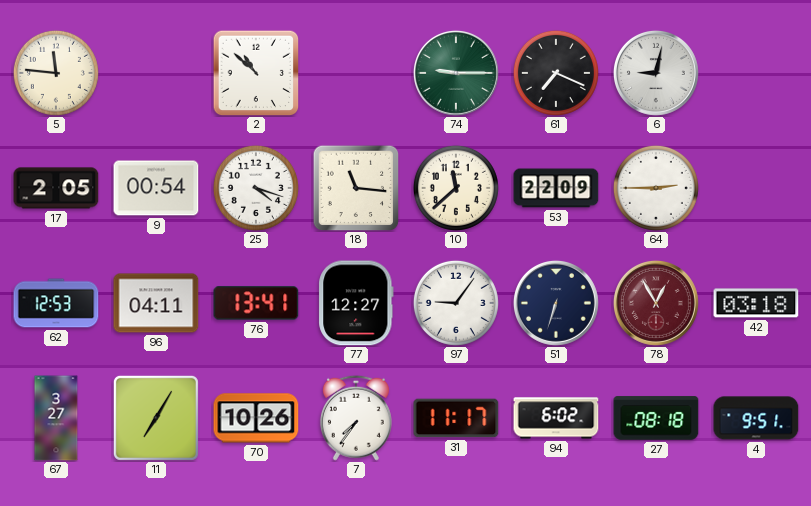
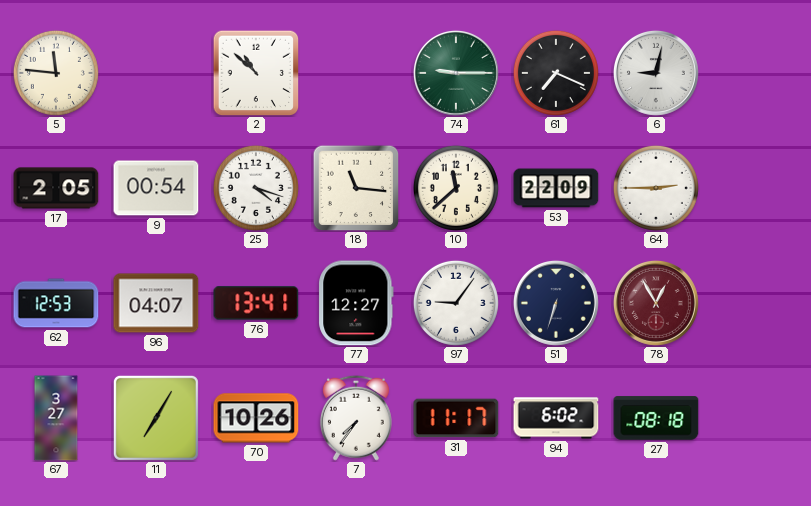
96: 04:11 -> 04:07 (156, 303)
42: 03:18 -> none (756, 303)
4: 9:51 -> none (756, 418)
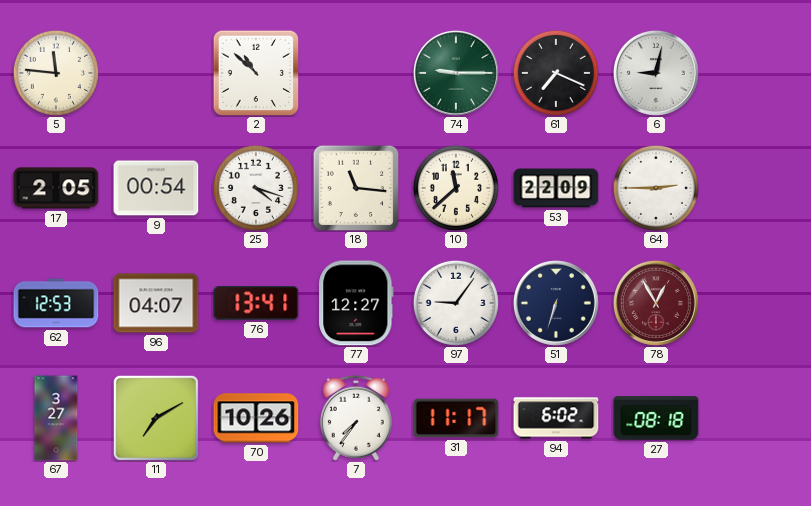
11: 7:05 -> 7:10 (156, 418)
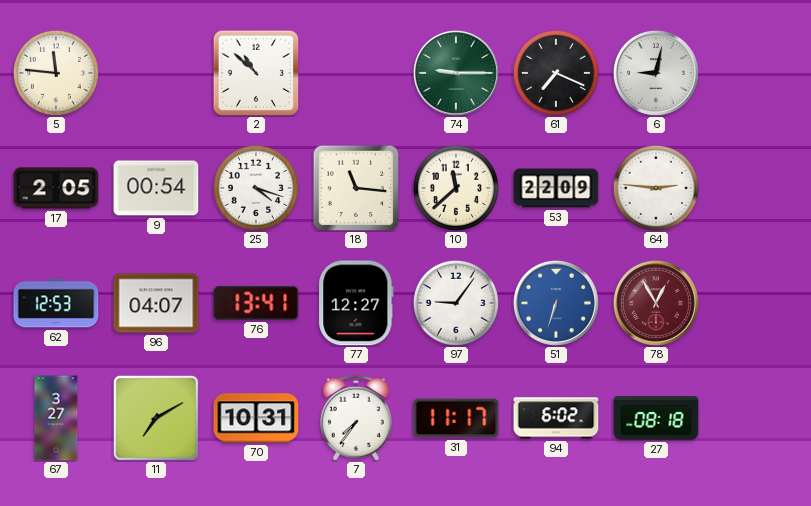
64: 2:45 -> 2:46 (656, 188)
51 dial: navy -> blue (556, 303)
70: 10:26 -> 10:31 (256, 418)
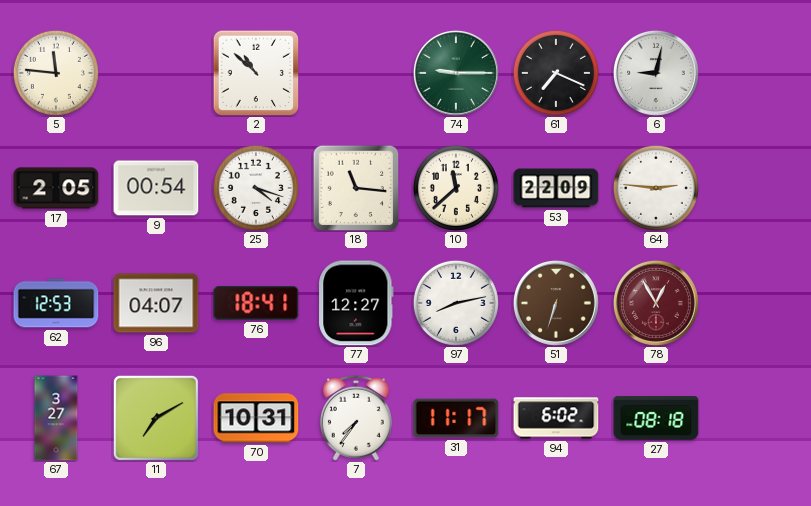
76: 13:41 -> 18:41 (256, 303)
97: 9:06 -> 8:13 (456, 303)
51 dial: blue -> brown (556, 303)
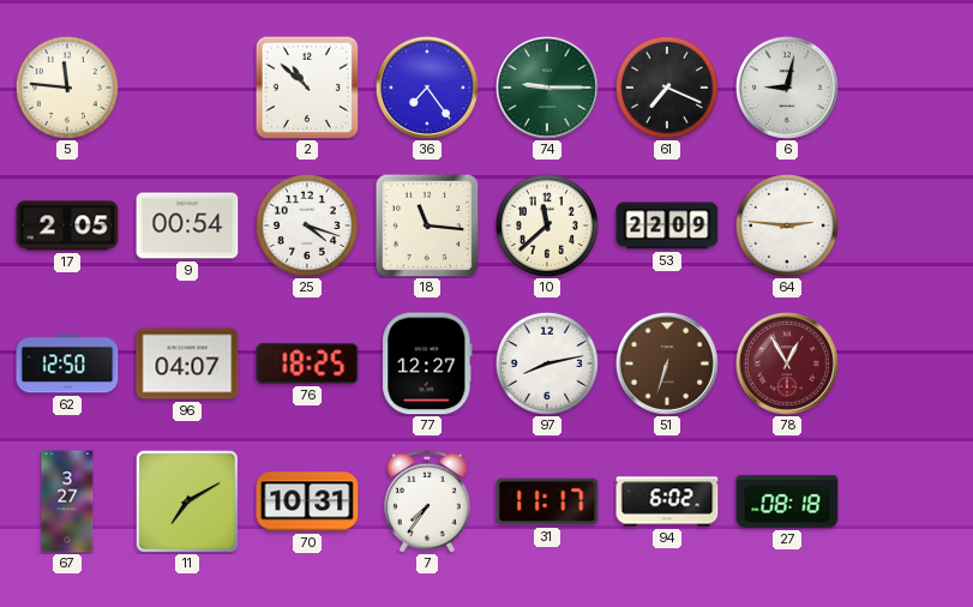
36: none -> 7:24 (427, 88)
62: 12:53 -> 12:50 (67, 363)
76: 18:41 -> 18:25 (307, 363)
